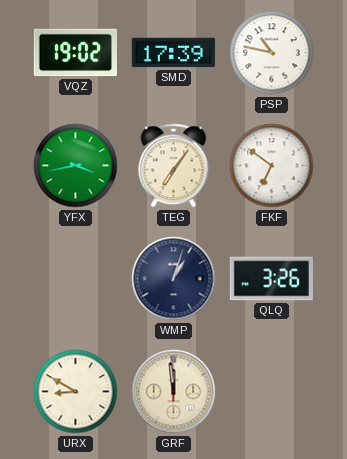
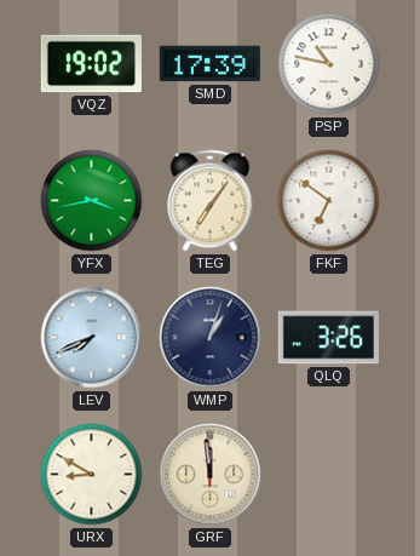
LEV: none -> 7:41 (92, 338)
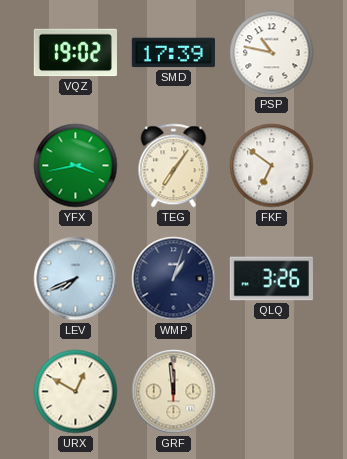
URX: 8:50 -> 12:50 (76, 392)
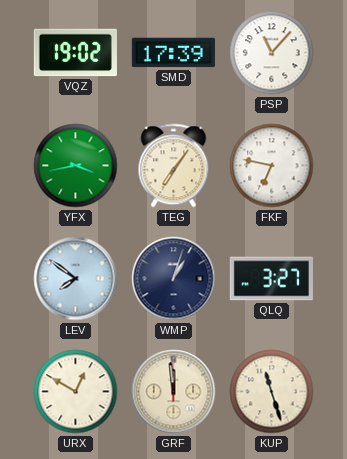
PSP: 10:47 -> 11:07 (272, 53)
FKF: 6:51 -> 6:47 (272, 166)
LEV: 7:41 -> 7:51 (76, 279)
QLQ: 3:26 -> 3:27 (271, 279)
KUP: none -> 11:27 (272, 392)
